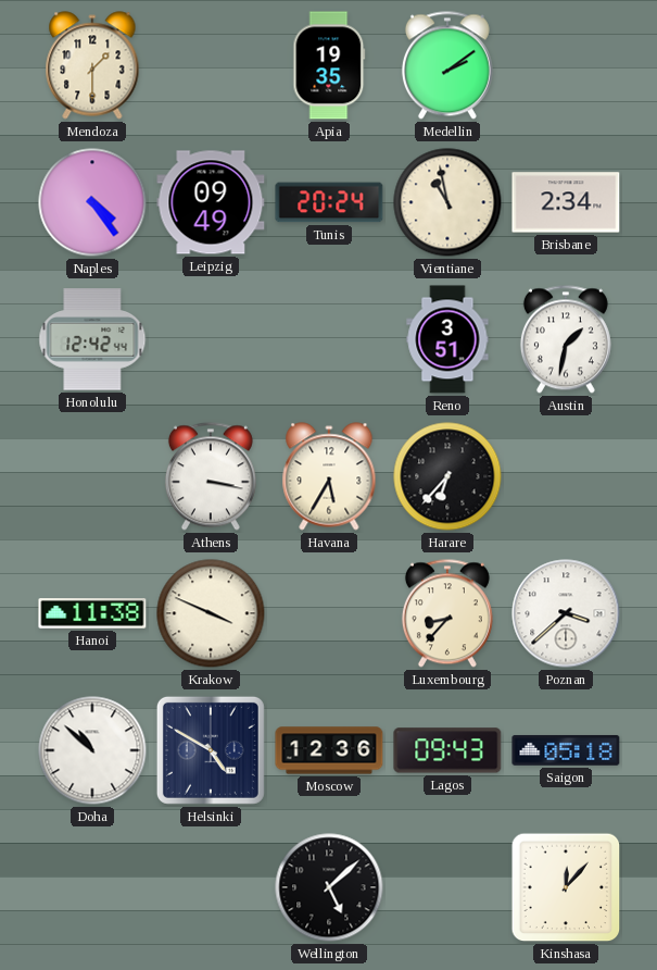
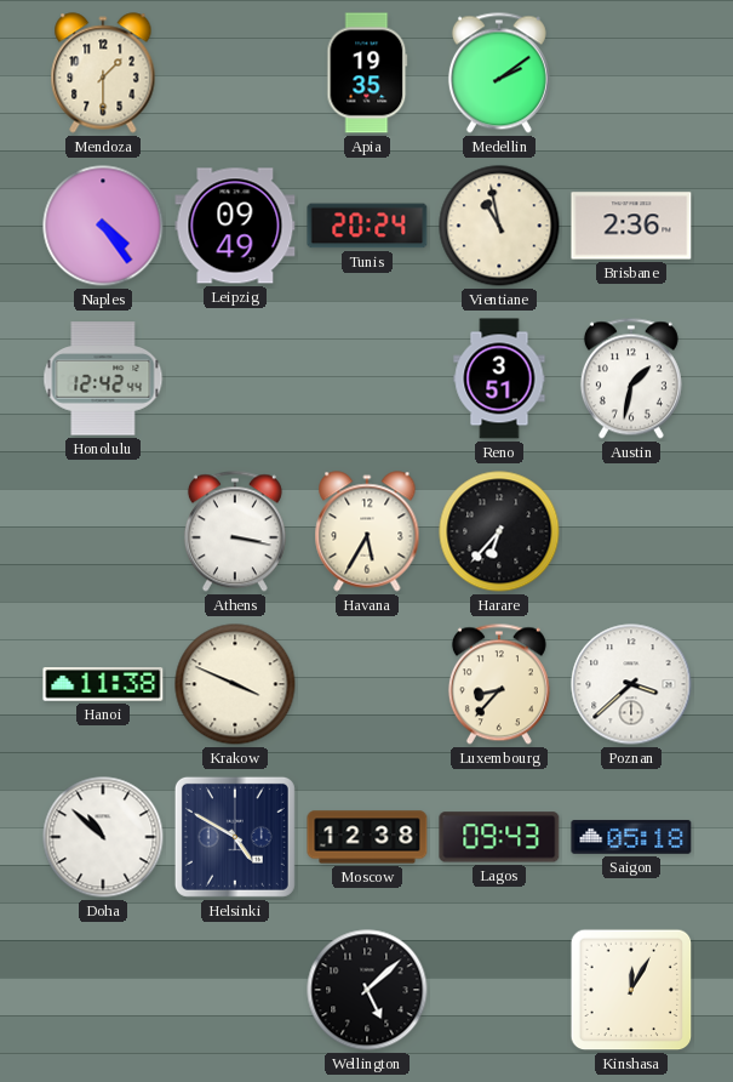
Brisbane: 2:34 -> 2:36 (631, 226)
Moscow: 12:36 -> 12:38 (367, 837)
Kinshasa: 12:07 -> 12:05 (631, 990)
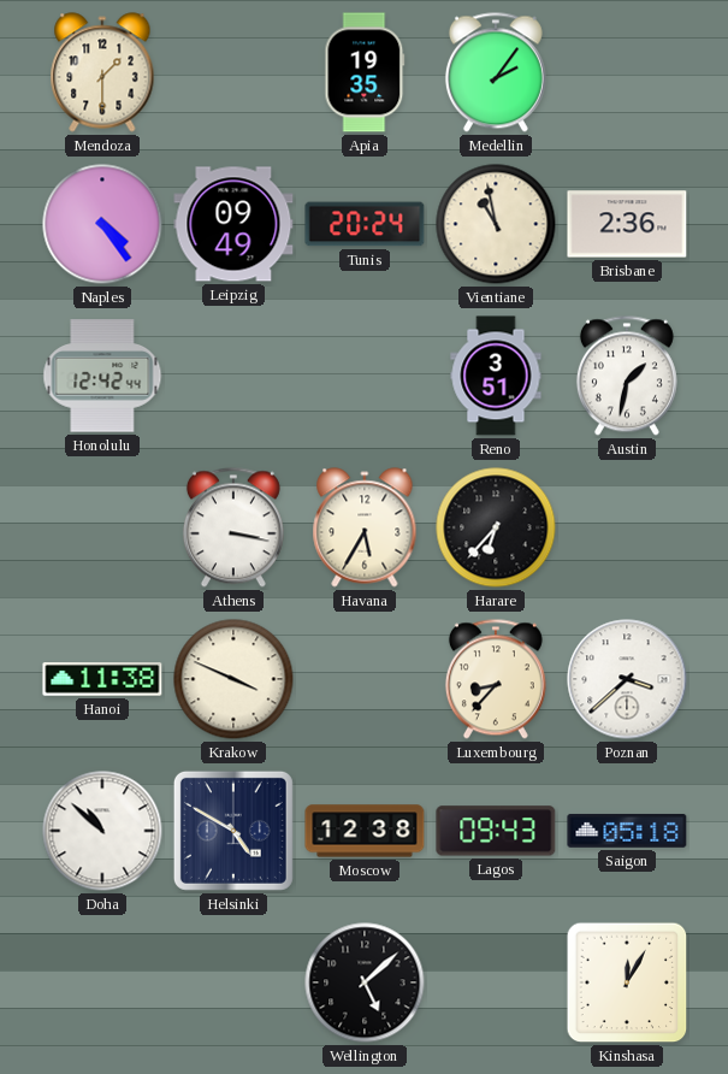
Medellin: 2:09 -> 2:06 (496, 72)
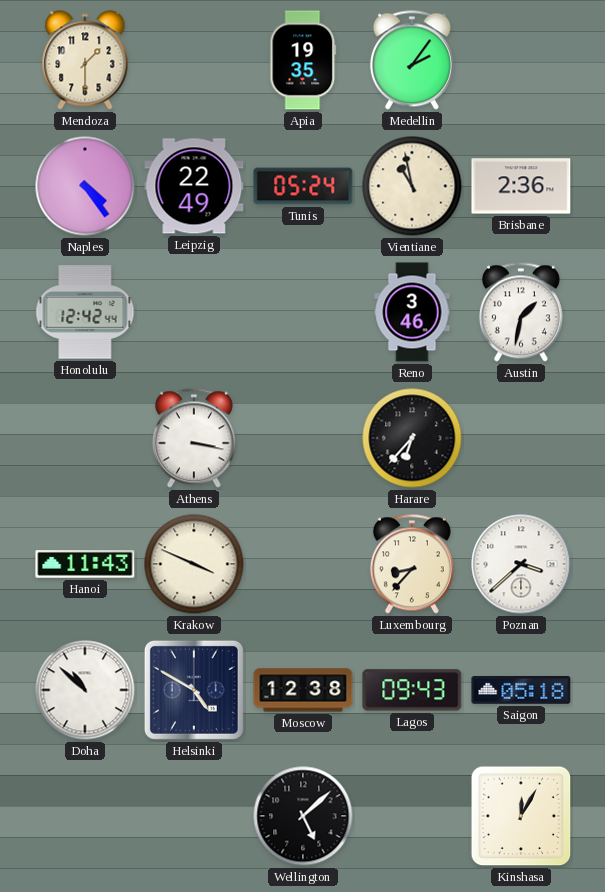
Leipzig: 09:49 -> 22:49 (194, 186)
Tunis: 20:24 -> 05:24 (303, 186)
Reno: 3:51 -> 3:46 (412, 312)
Havana: 5:35 -> none (365, 527)
Hanoi: 11:38 -> 11:43 (85, 564)
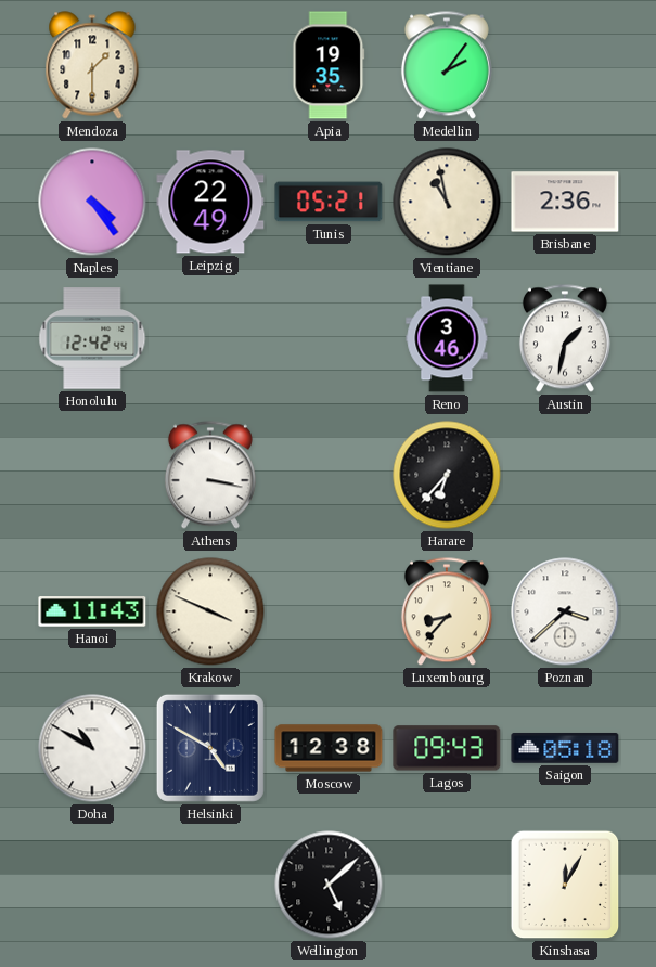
Tunis: 05:24 -> 05:21 (329, 202)
Doha: 10:52 -> 10:50 (92, 748)
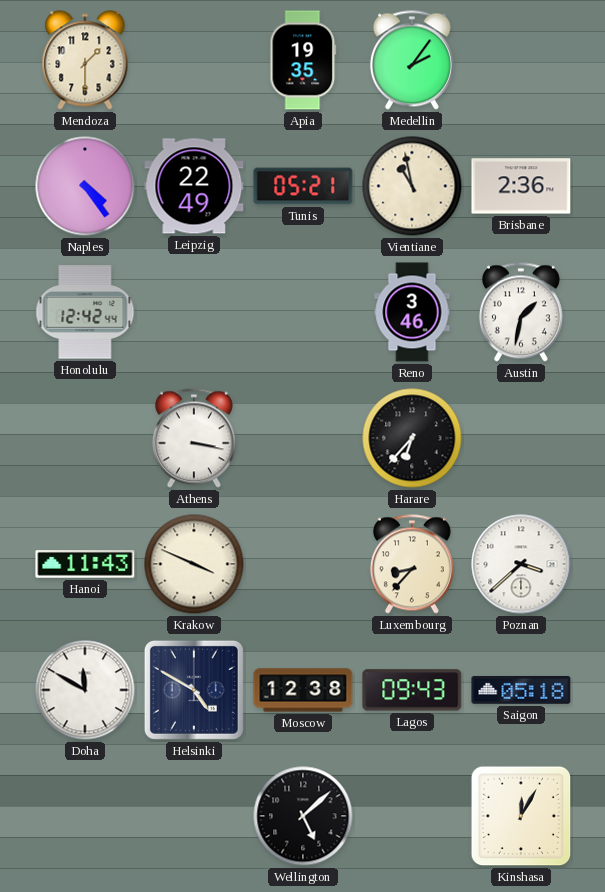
Doha: 10:50 -> 11:50 (85, 690)
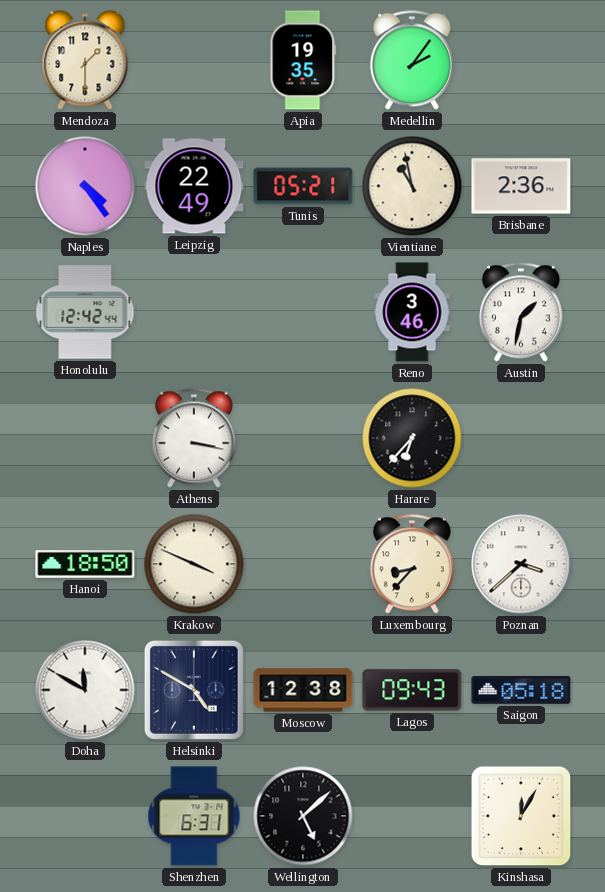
Hanoi: 11:43 -> 18:50 (85, 564)
Shenzhen: none -> 6:31 (194, 816)
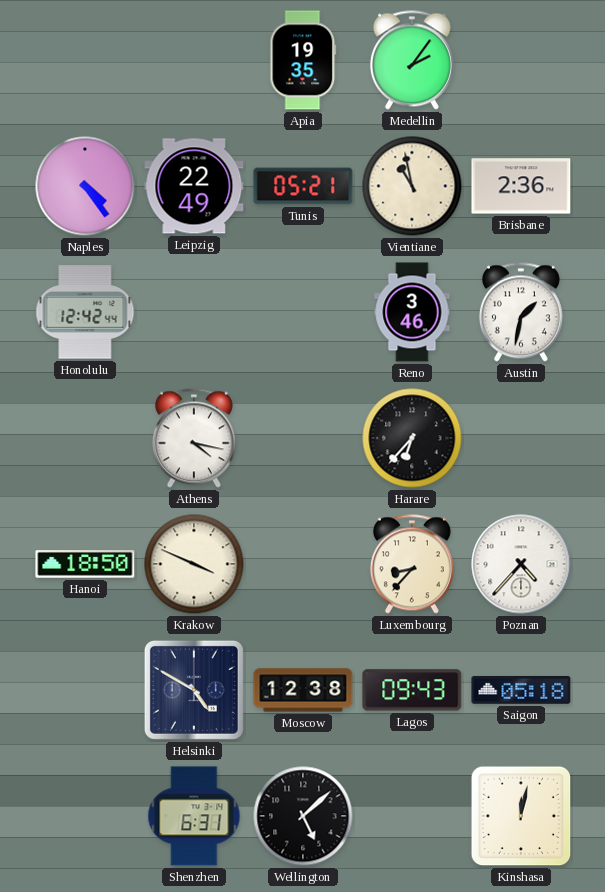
Mendoza: 1:30 -> none (85, 60)
Athens: 3:17 -> 4:17 (194, 438)
Poznan: 3:38 -> 4:37 (521, 564)
Doha: 11:50 -> none (85, 690)
Kinshasa: 12:05 -> 12:02 (521, 816)
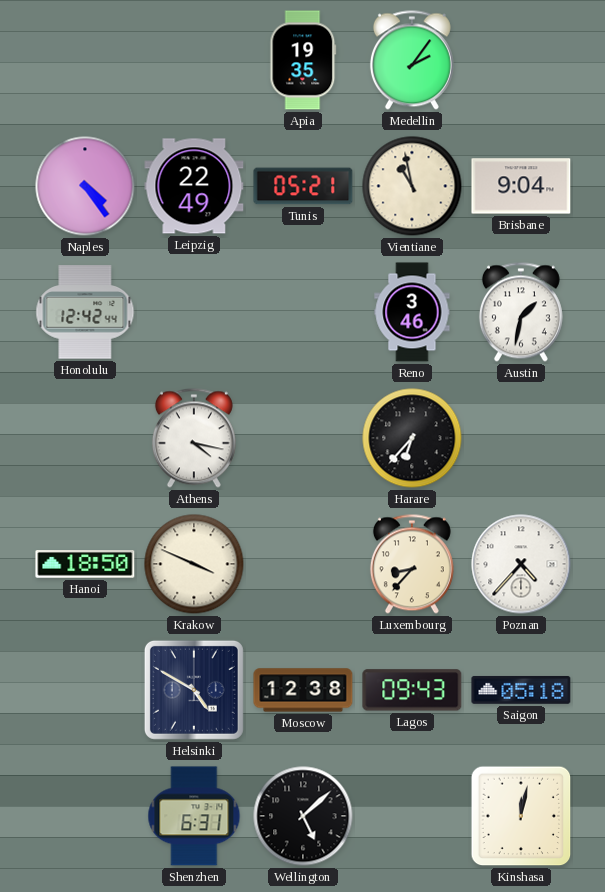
Brisbane: 2:36 -> 9:04 (521, 186)
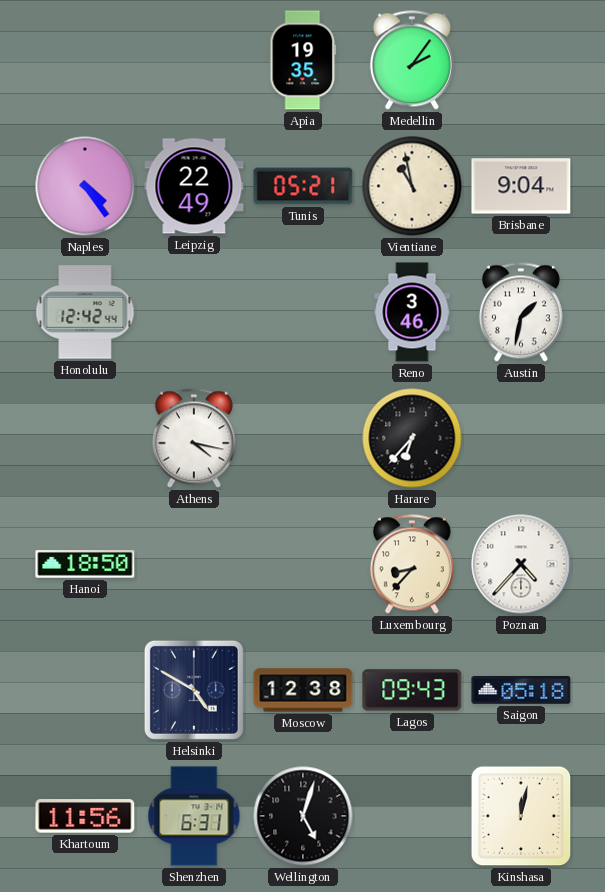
Krakow: 3:49 -> none (194, 564)
Khartoum: none -> 11:56 (85, 816)
Wellington: 5:08 -> 5:03 (303, 816)
